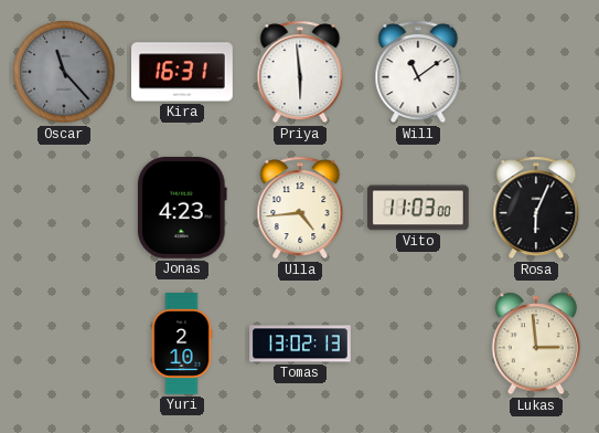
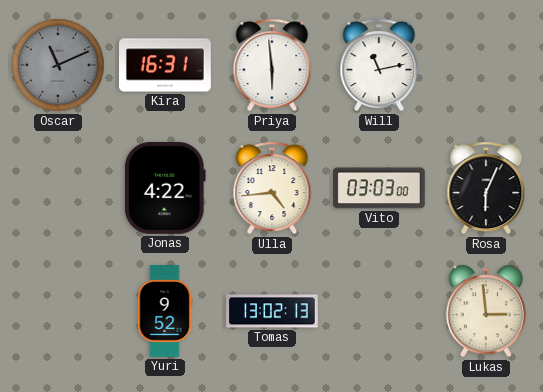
Oscar: 11:23 -> 11:11 (58, 65)
Will: 11:09 -> 11:13 (379, 65)
Jonas: 4:23 -> 4:22 (165, 188)
Vito: 11:03 -> 03:03 (379, 188)
Yuri: 2:10 -> 9:52 (165, 312)
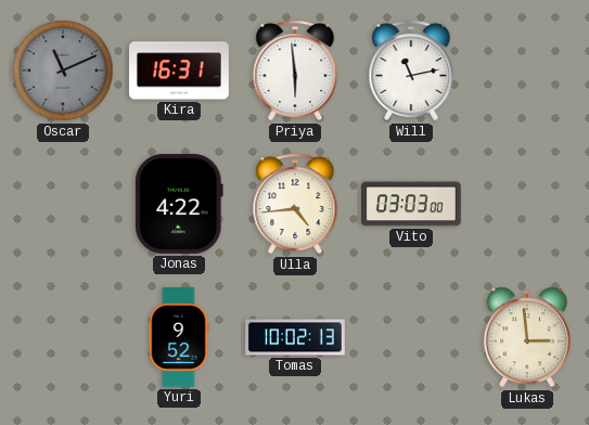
Rosa: 6:04 -> none (486, 188)
Tomas: 13:02 -> 10:02 (295, 337)
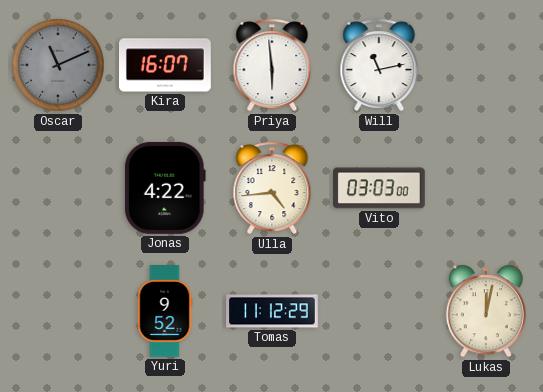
Kira: 16:31 -> 16:07 (166, 65)
Tomas: 10:02 -> 11:12 (272, 311)
Lukas: 2:59 -> 12:02 (486, 311)
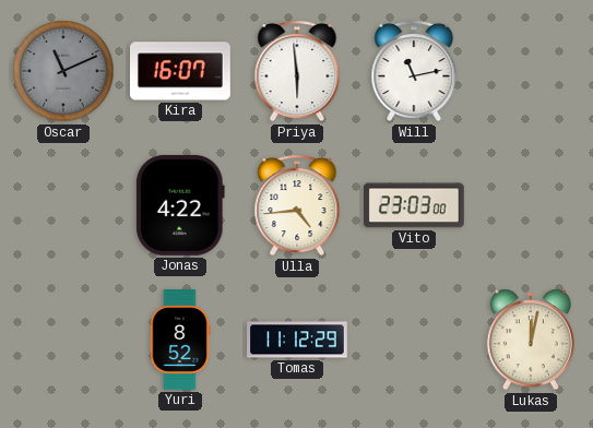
Vito: 03:03 -> 23:03 (414, 205)
Yuri: 9:52 -> 8:52 (180, 341)
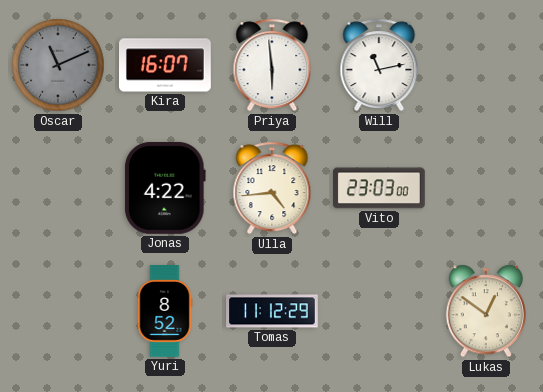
Lukas: 12:02 -> 12:51 (486, 311)
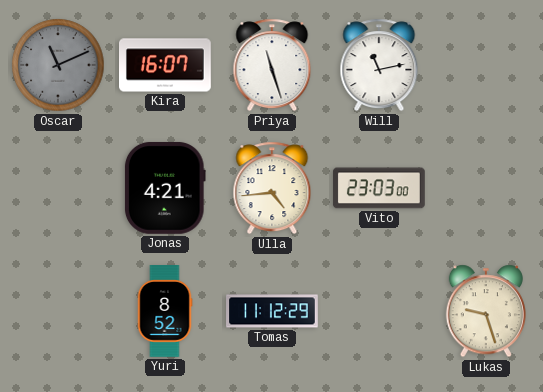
Priya: 5:59 -> 11:27 (272, 65)
Jonas: 4:22 -> 4:21 (165, 188)
Lukas: 12:51 -> 9:27 (486, 311)
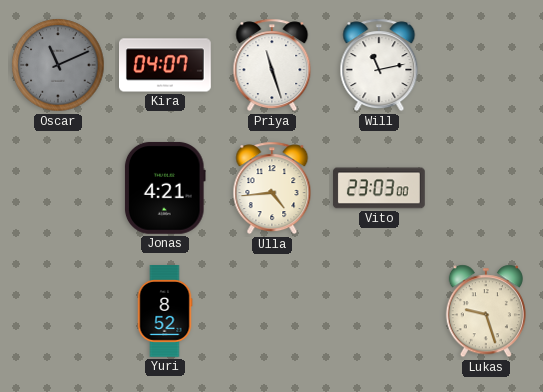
Kira: 16:07 -> 04:07 (166, 65)
Tomas: 11:12 -> none (272, 311)
